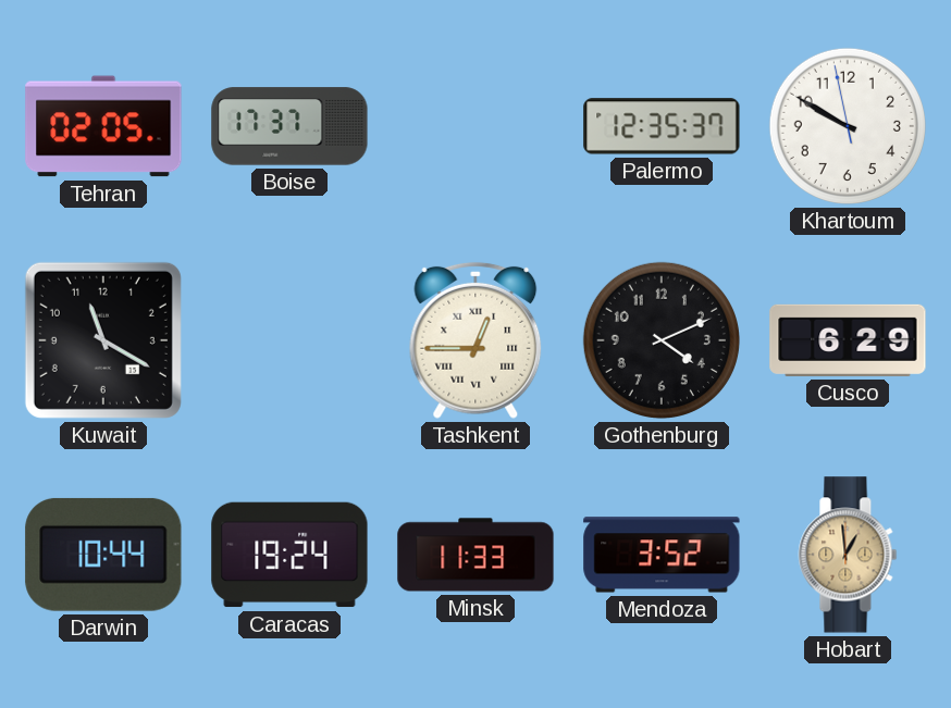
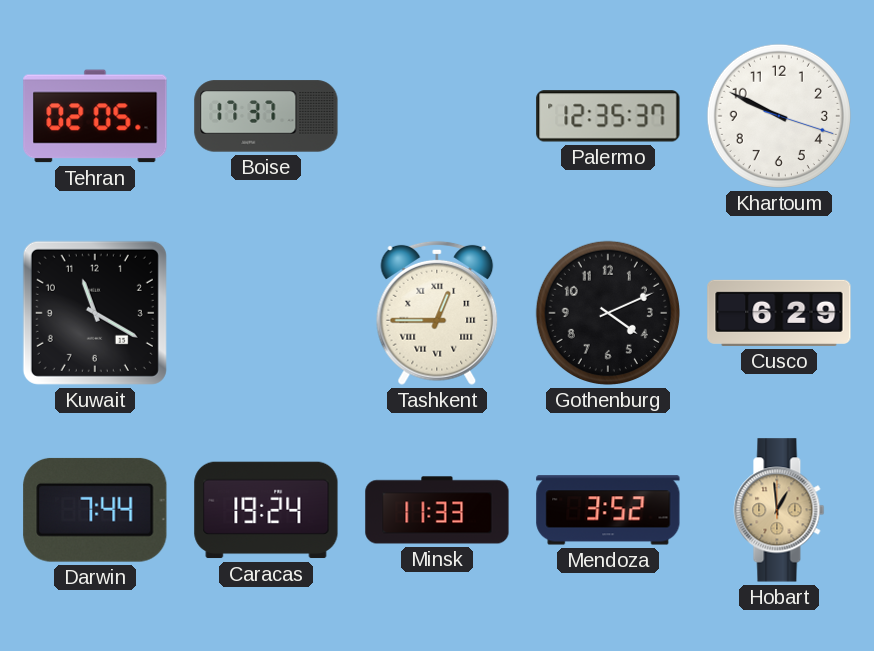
Khartoum: 9:49:58 -> 9:49:18 (779, 116)
Darwin: 10:44 -> 7:44 (95, 510)
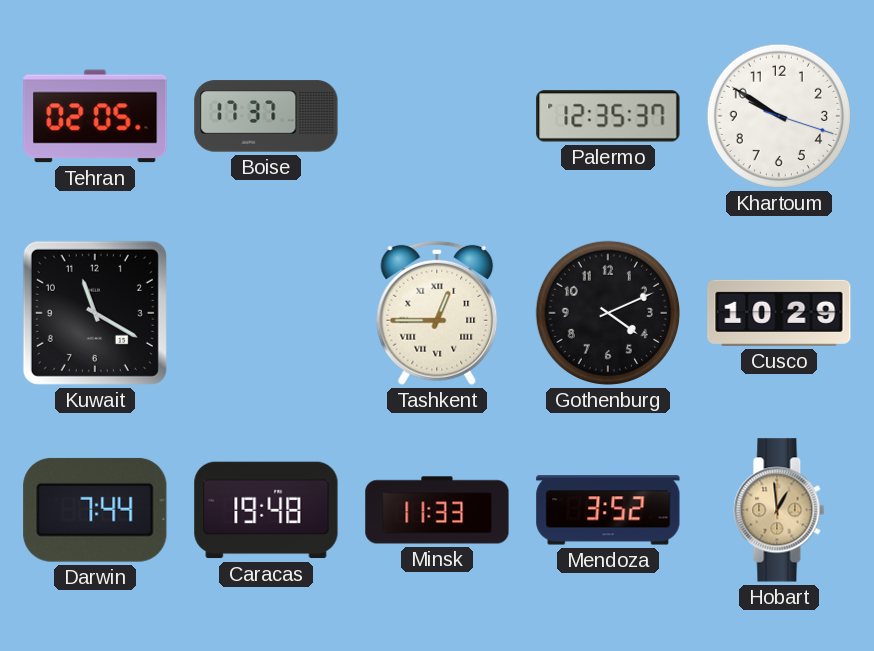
Khartoum: 9:49 -> 9:50 (779, 116)
Cusco: 6:29 -> 10:29 (779, 313)
Caracas: 19:24 -> 19:48 (266, 510)
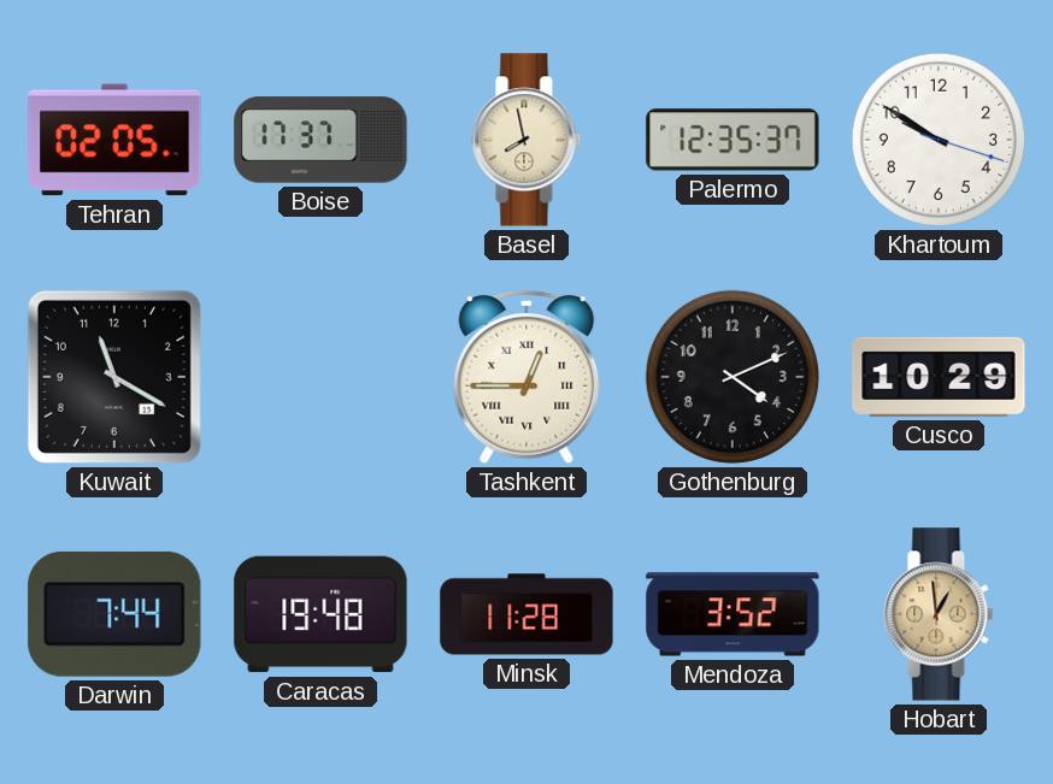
Basel: none -> 7:58 (526, 140)
Minsk: 11:33 -> 11:28 (526, 614)
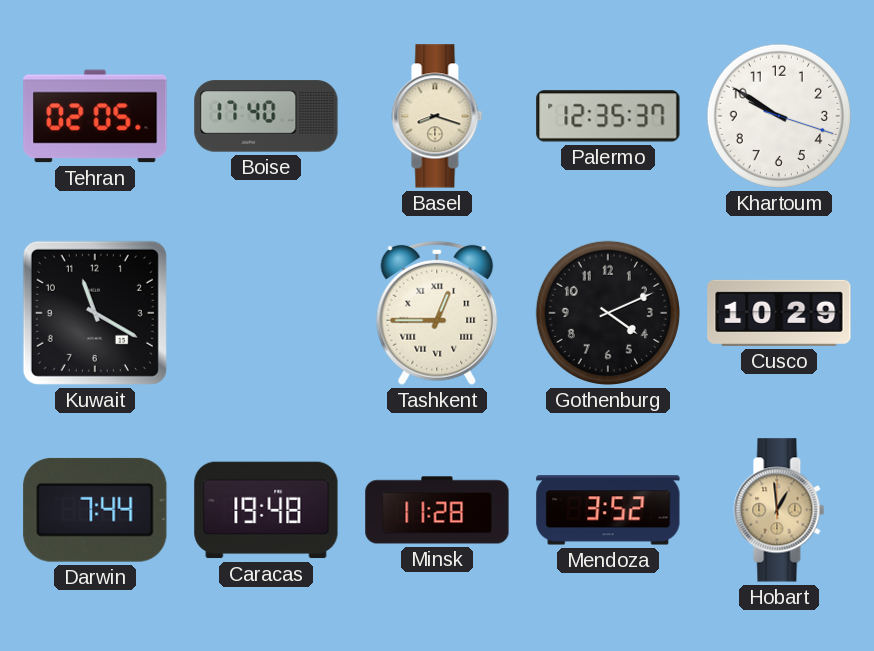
Boise: 17:37 -> 17:40 (266, 116)
Basel: 7:58 -> 8:18 (437, 116)
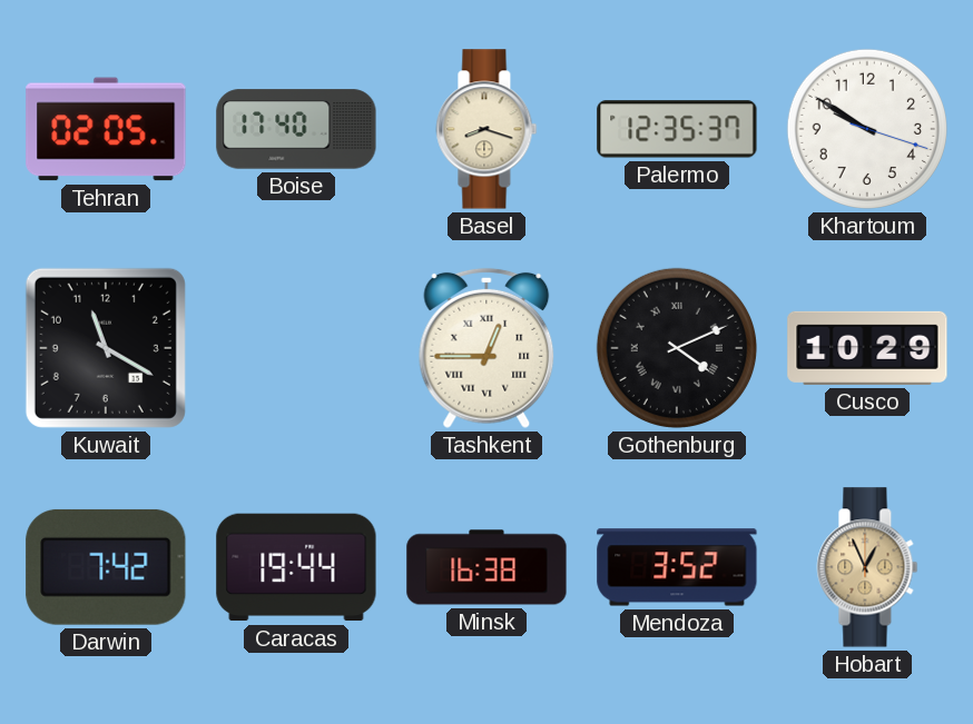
Gothenburg numerals: Arabic -> Roman (677, 348)
Darwin: 7:44 -> 7:42 (106, 567)
Caracas: 19:48 -> 19:44 (296, 567)
Minsk: 11:28 -> 16:38 (486, 567)
Hobart: 12:59 -> 12:56 (867, 567)
